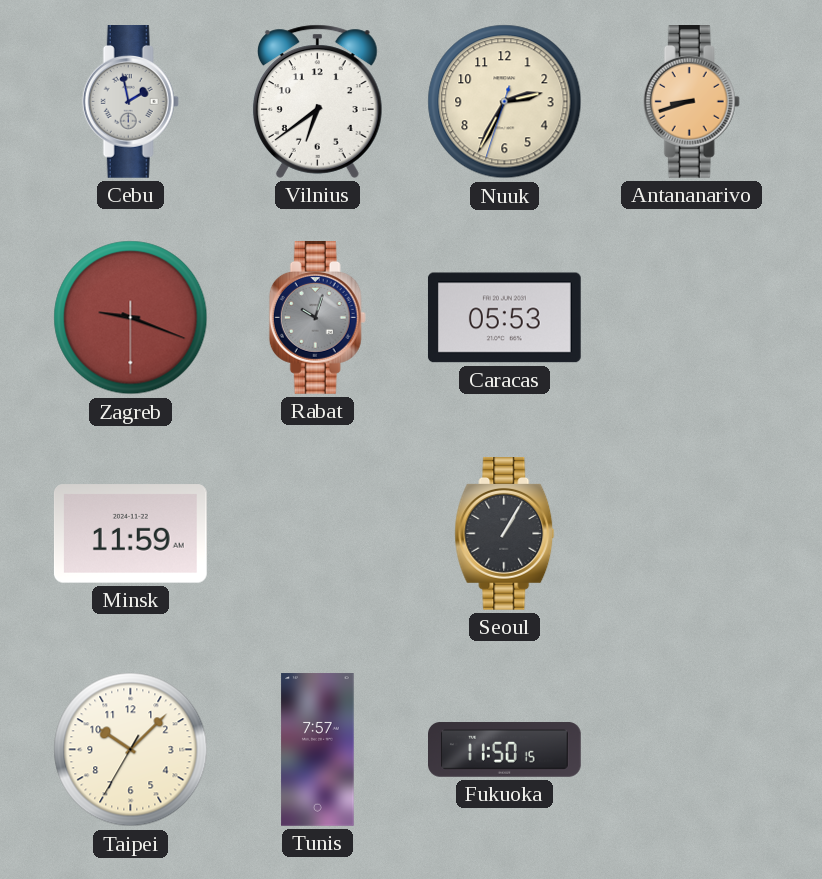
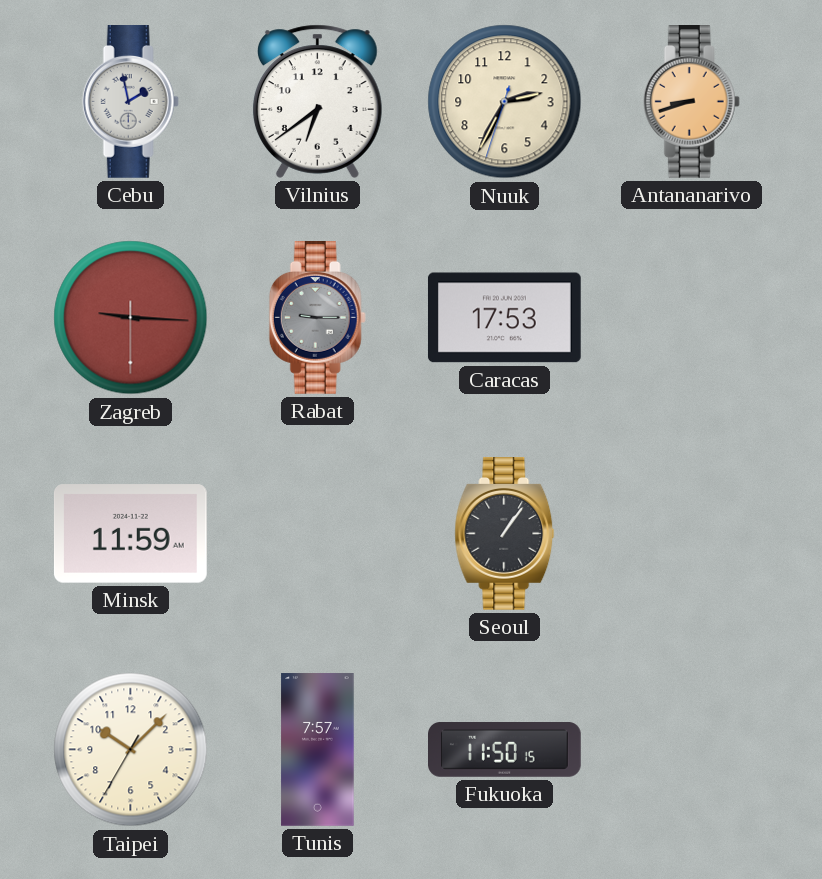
Zagreb: 9:18 -> 9:15 (131, 318)
Rabat: 10:03 -> 9:15 (317, 318)
Caracas: 05:53 -> 17:53 (504, 318)
Seoul: 1:05 -> 1:06 (505, 534)
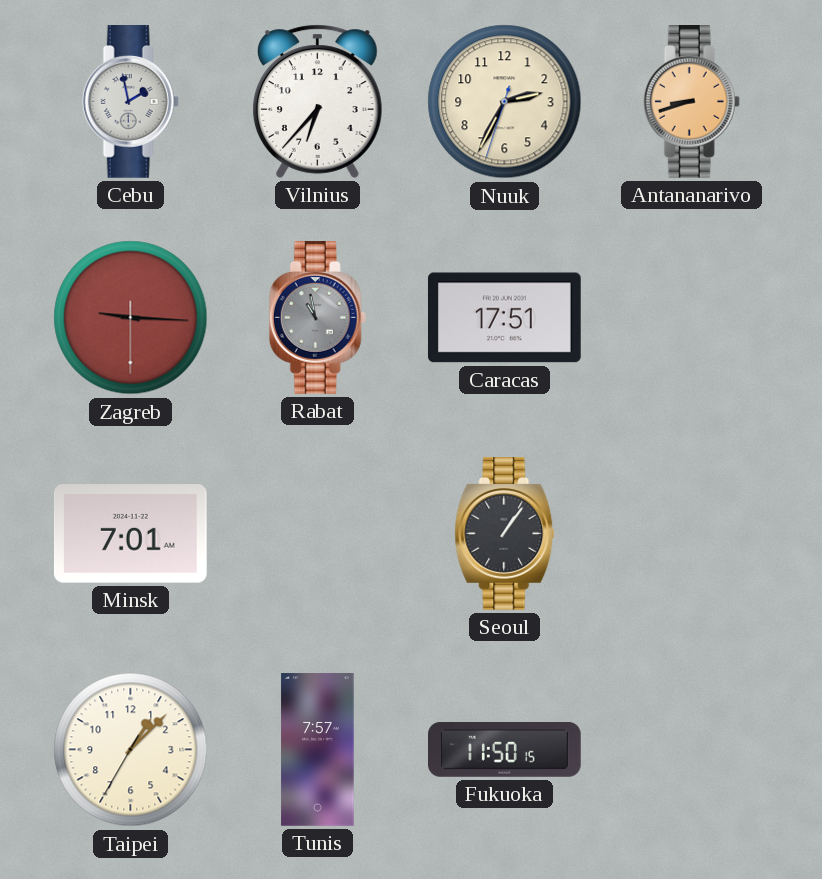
Vilnius: 6:39 -> 6:37 (317, 101)
Rabat: 9:15 -> 10:58 (317, 318)
Caracas: 17:53 -> 17:51 (504, 318)
Minsk: 11:59 -> 7:01 (130, 534)
Taipei: 10:07 -> 1:07 (131, 750)
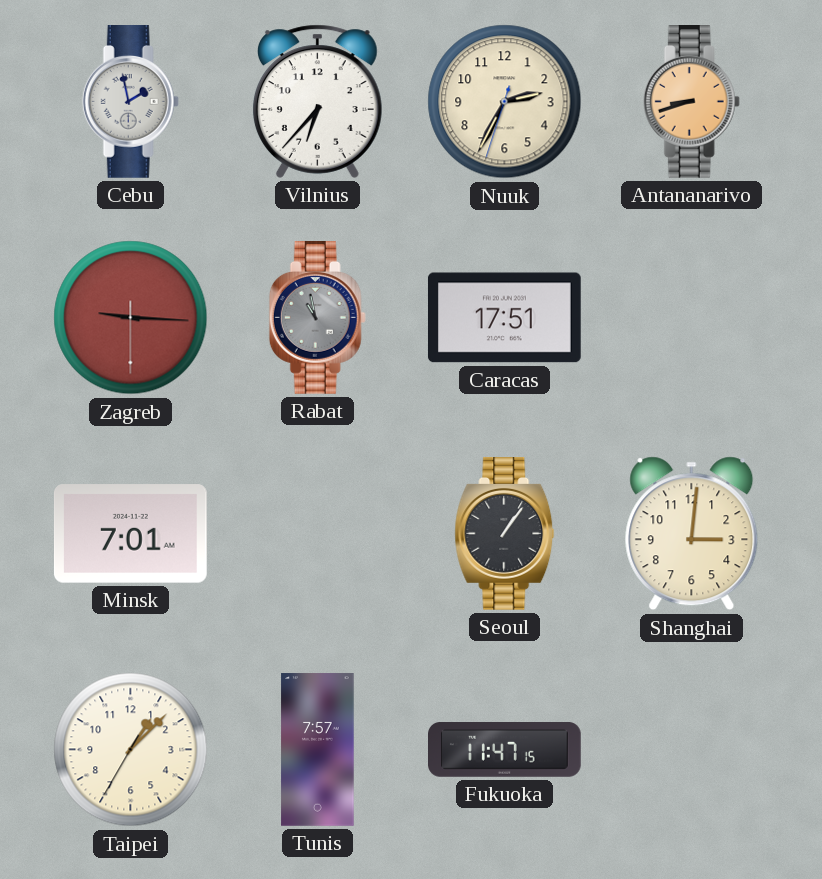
Shanghai: none -> 3:01 (692, 534)
Fukuoka: 11:50 -> 11:47 (505, 750)
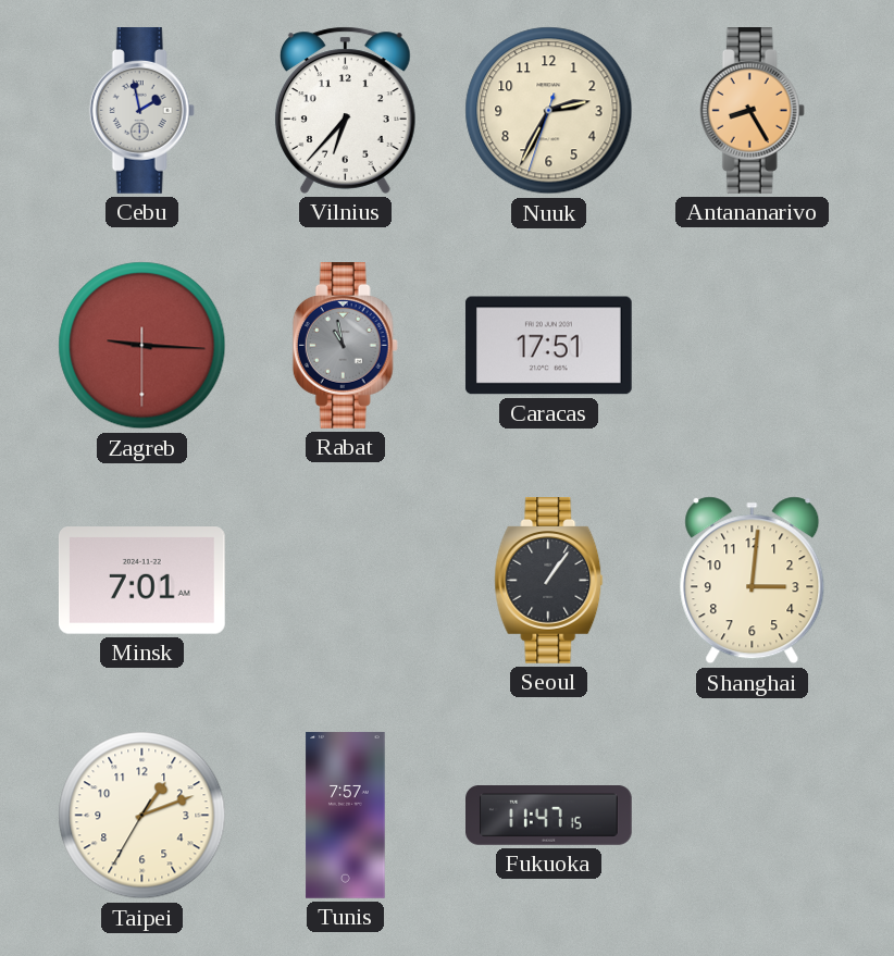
Antananarivo: 8:42 -> 8:25 (752, 111)
Taipei: 1:07 -> 1:11 (142, 816)
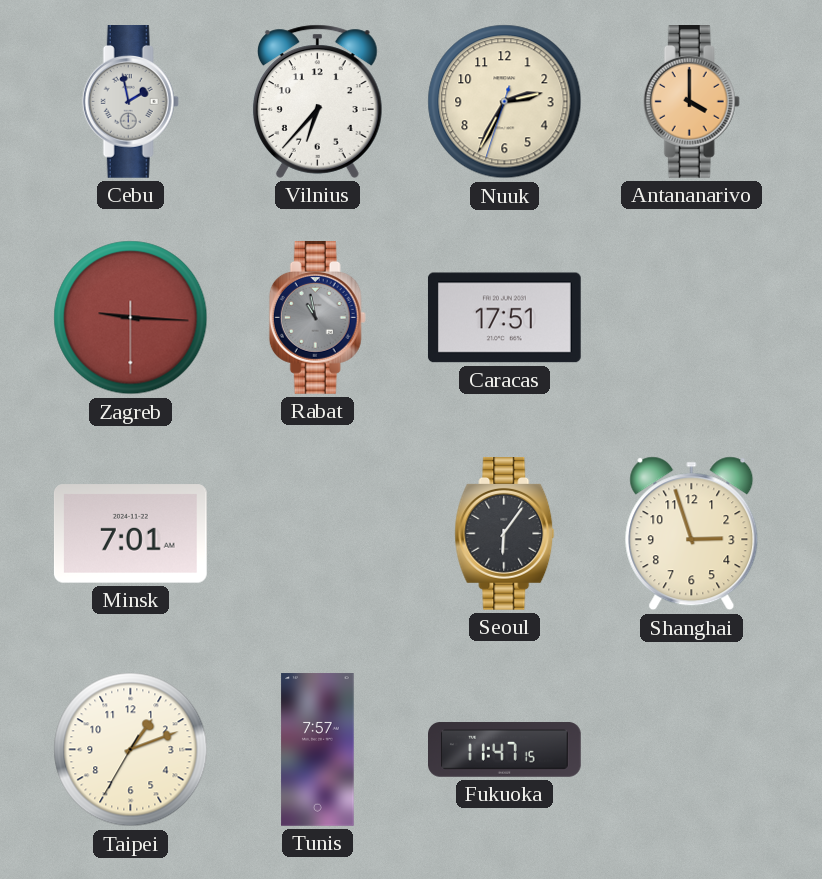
Antananarivo: 8:25 -> 4:00 (691, 102)
Seoul: 1:06 -> 6:06 (505, 534)
Shanghai: 3:01 -> 2:57 (692, 534)
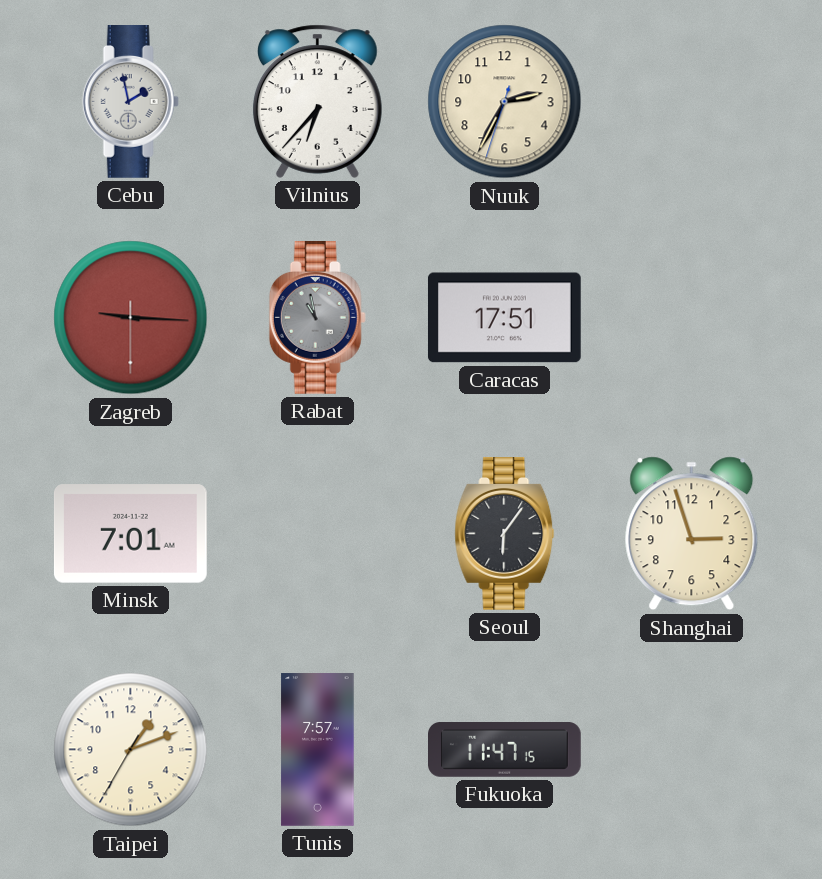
Antananarivo: 4:00 -> none (691, 102)
